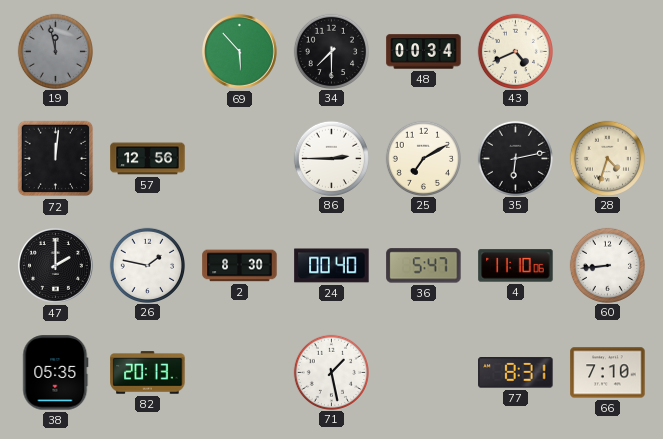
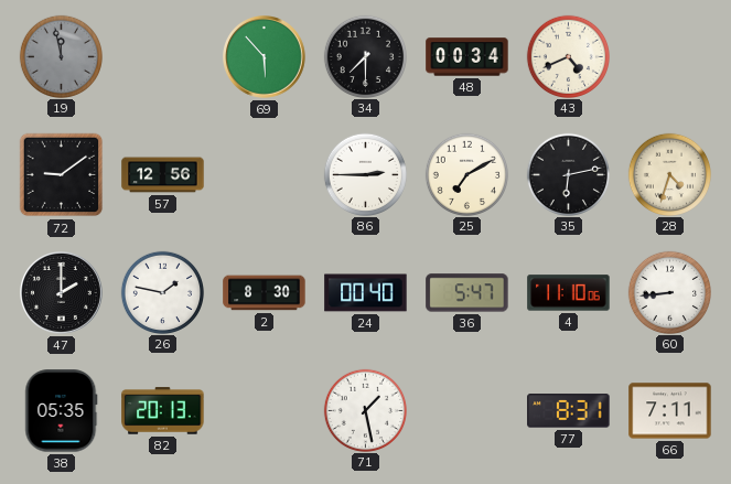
72: 12:01 -> 9:09 (62, 175)
66: 7:10 -> 7:11 (670, 411)
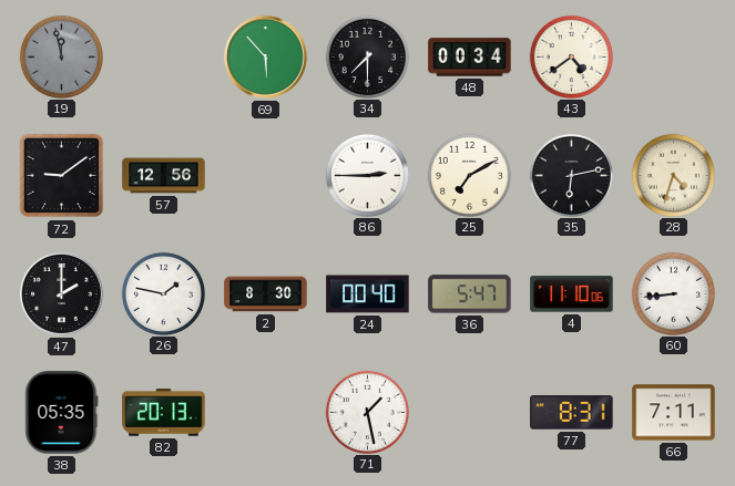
43: 4:41 -> 4:39 (571, 56)
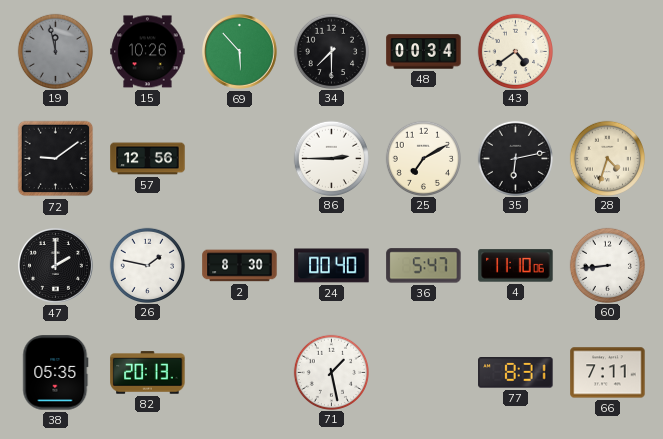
15: none -> 10:26 (148, 52)
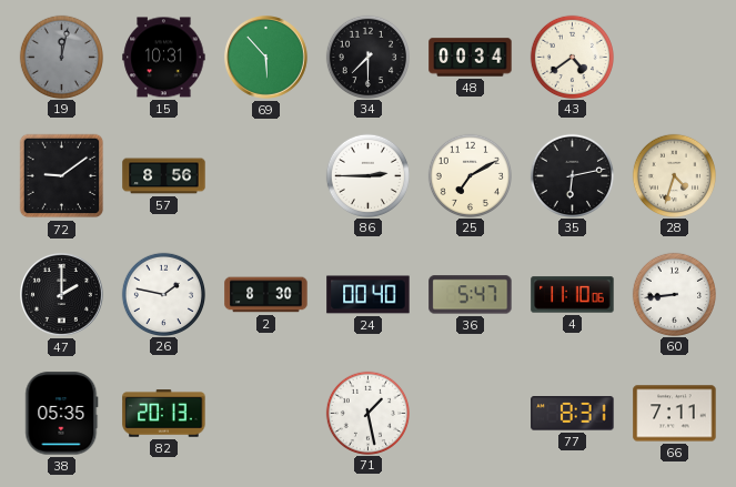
19: 11:58 -> 12:02 (61, 57)
15: 10:26 -> 10:31 (164, 58)
57: 12:56 -> 8:56 (164, 176)
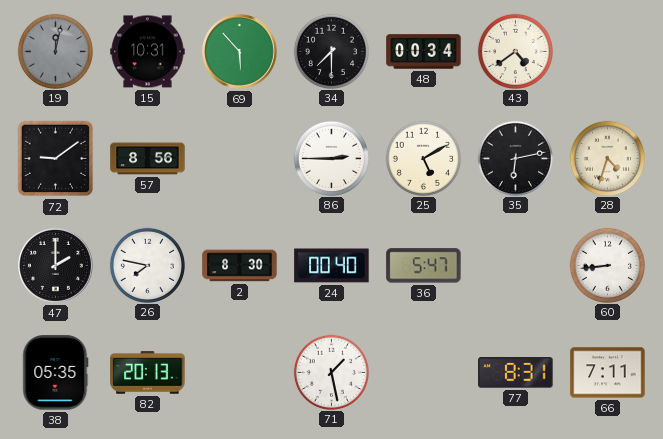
25: 7:10 -> 5:10 (423, 158)
26: 1:47 -> 7:47 (147, 265)
4: 11:10 -> none (573, 295)
